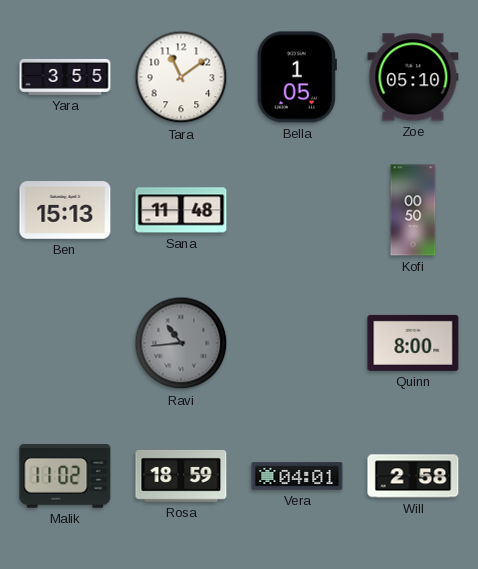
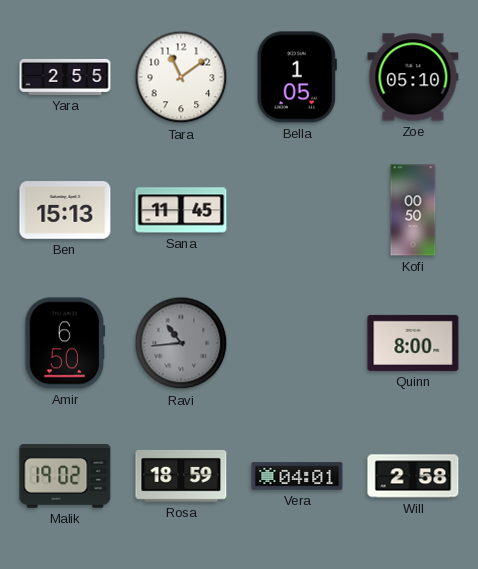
Yara: 3:55 -> 2:55 (65, 77)
Sana: 11:48 -> 11:45 (181, 210)
Amir: none -> 6:50 (65, 343)
Malik: 11:02 -> 19:02 (65, 477)
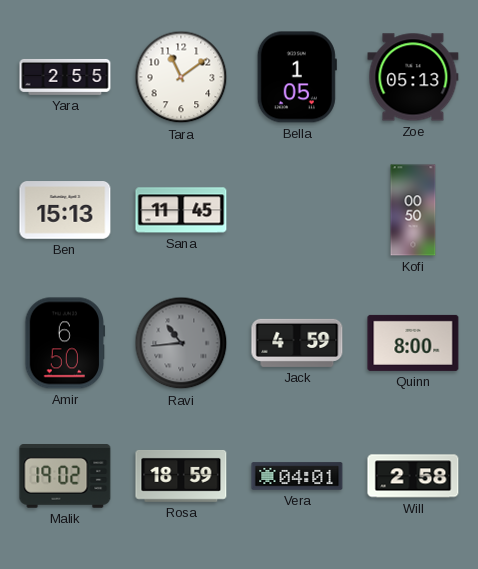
Zoe: 05:10 -> 05:13 (413, 77)
Jack: none -> 4:59 (297, 343)
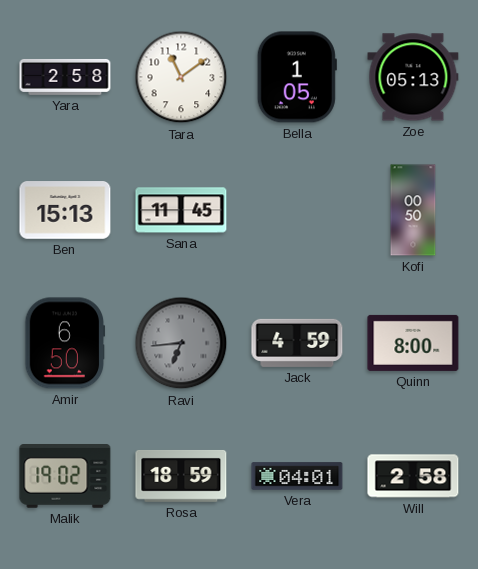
Yara: 2:55 -> 2:58 (65, 77)
Ravi: 10:44 -> 6:44 (181, 343)
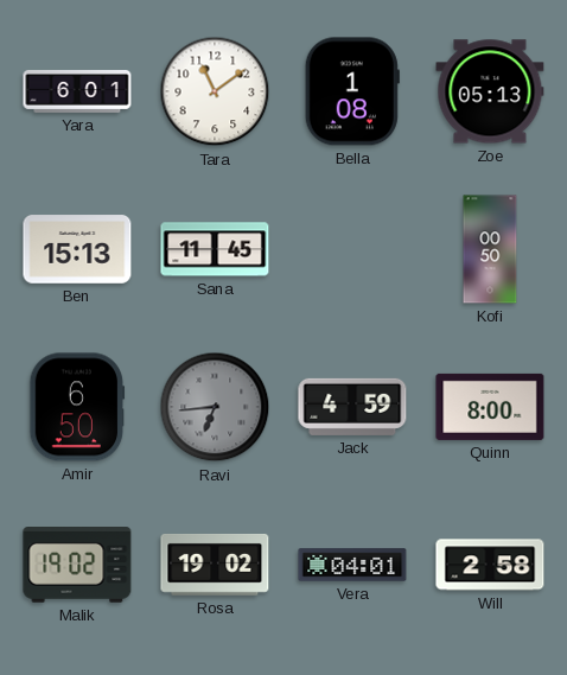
Yara: 2:58 -> 6:01 (77, 91)
Bella: 1:05 -> 1:08 (352, 91)
Rosa: 18:59 -> 19:02 (215, 565)
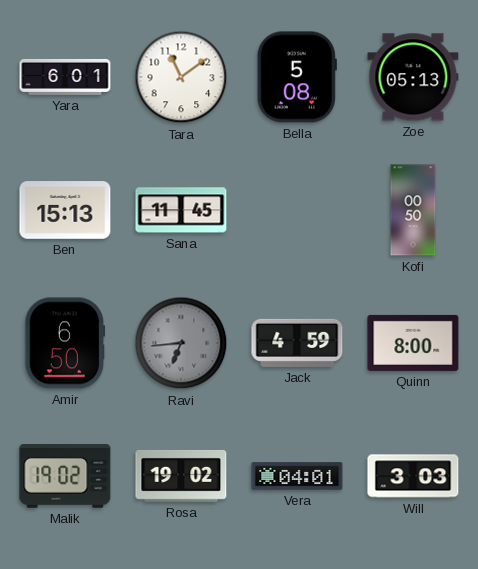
Bella: 1:08 -> 5:08 (297, 77)
Will: 2:58 -> 3:03 (413, 476)
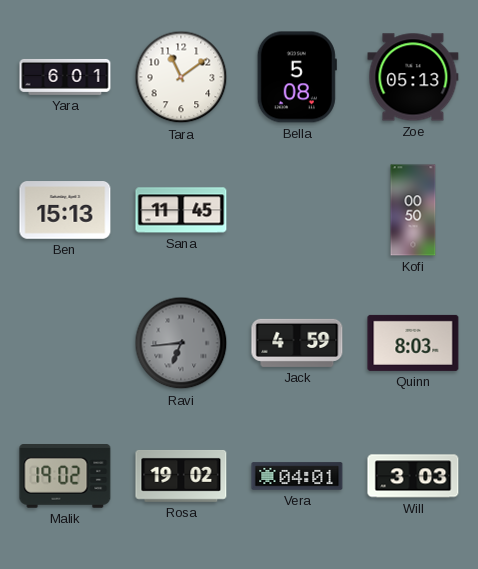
Amir: 6:50 -> none (65, 343)
Quinn: 8:00 -> 8:03 (413, 343)
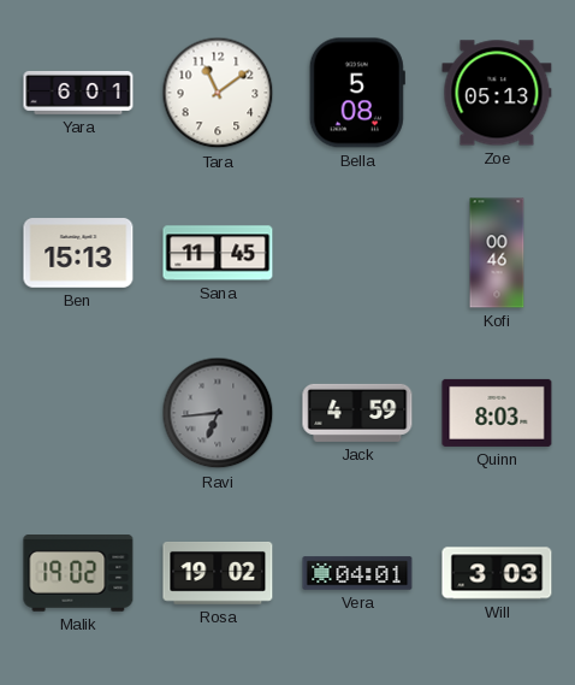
Kofi: 00:50 -> 00:46 (497, 253)
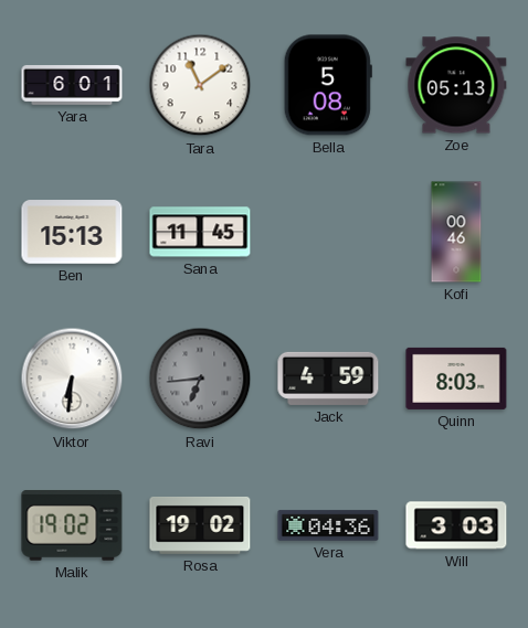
Viktor: none -> 6:31 (72, 379)
Vera: 04:01 -> 04:36 (328, 525)
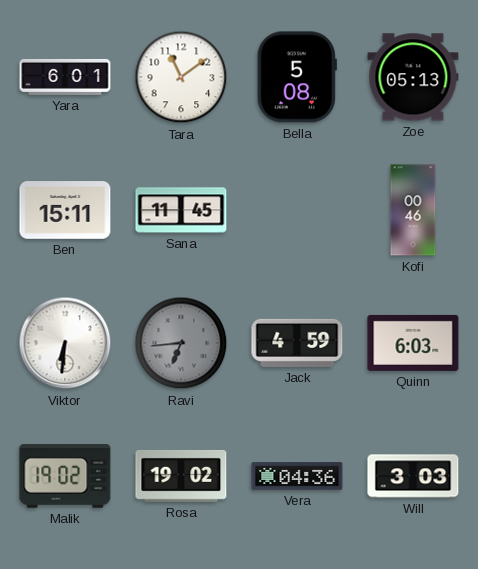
Ben: 15:13 -> 15:11 (65, 210)
Quinn: 8:03 -> 6:03 (413, 343)
